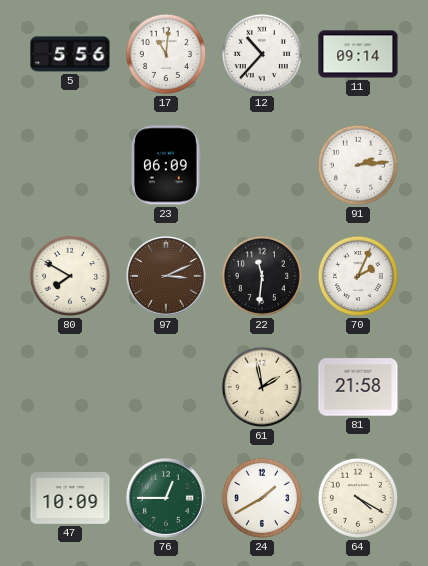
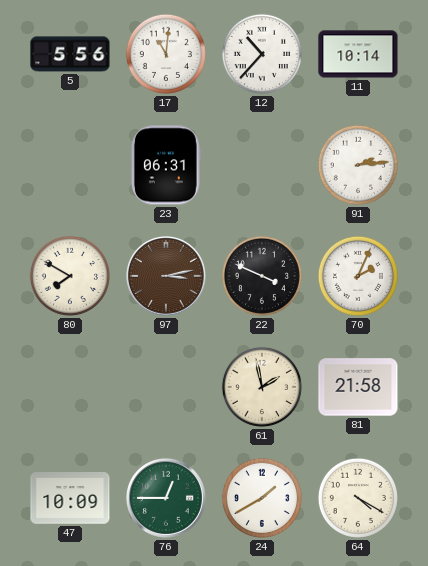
11: 09:14 -> 10:14 (358, 54)
23: 06:09 -> 06:31 (167, 165)
97: 3:11 -> 3:13 (166, 276)
22: 11:31 -> 3:49 (262, 276)
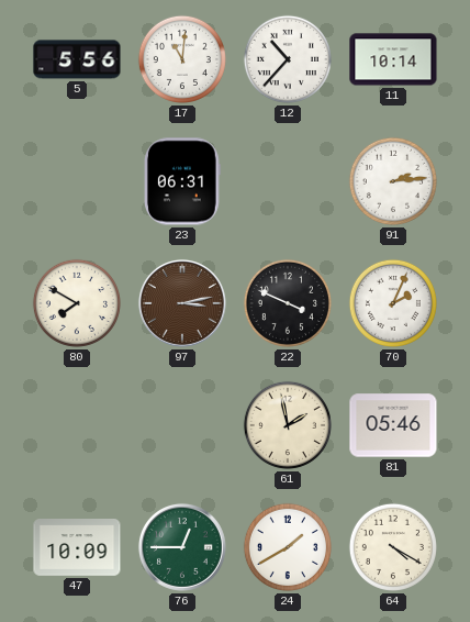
81: 21:58 -> 05:46 (393, 425)
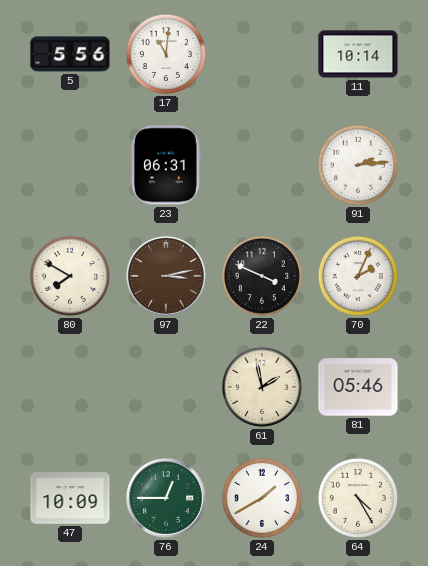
12: 10:37 -> none (288, 59)
64: 4:20 -> 4:25 (358, 498)
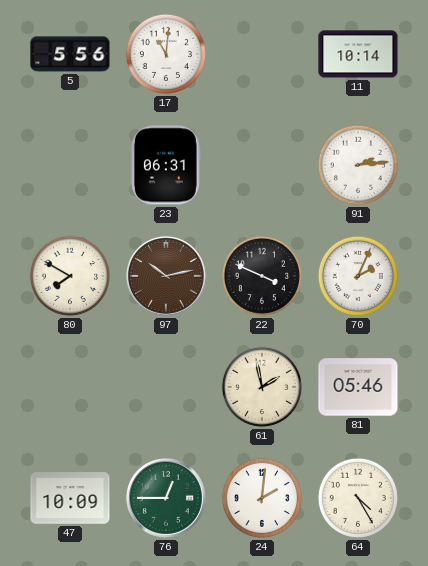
97: 3:13 -> 10:13 (166, 276)
24: 1:40 -> 2:01 (262, 498)
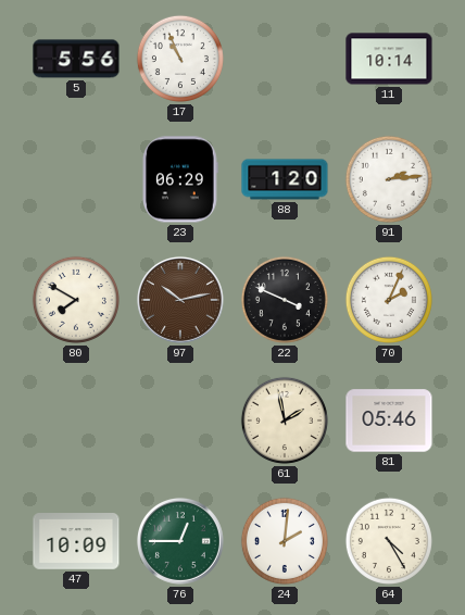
17: 11:01 -> 10:56 (180, 59)
23: 06:31 -> 06:29 (181, 179)
88: none -> 1:20 (285, 179)
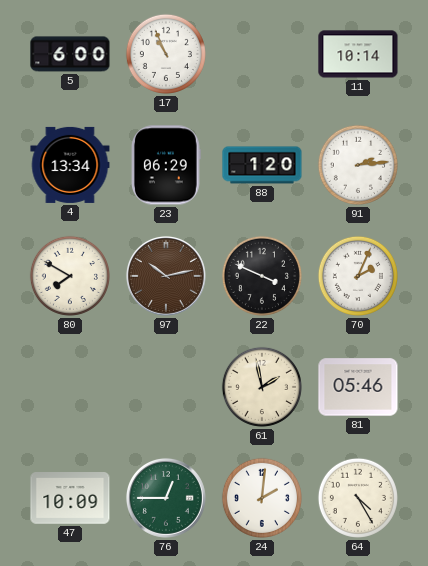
5: 5:56 -> 6:00 (70, 54)
4: none -> 13:34 (70, 165)
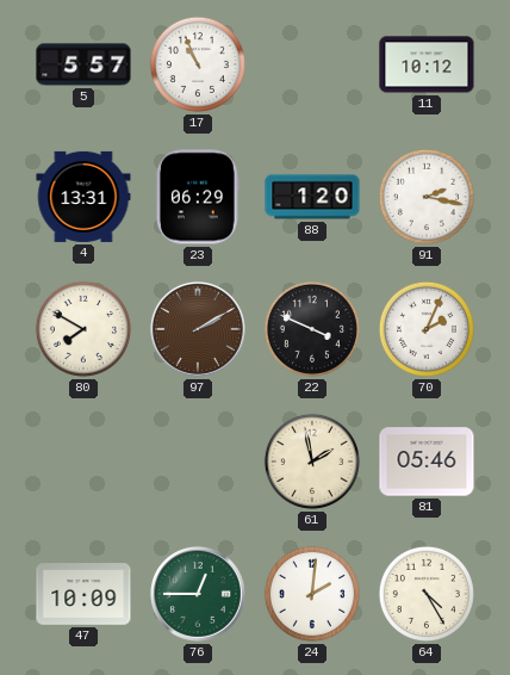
5: 6:00 -> 5:57 (83, 64)
11: 10:14 -> 10:12 (427, 64)
4: 13:34 -> 13:31 (83, 197)
91: 2:14 -> 2:17 (427, 197)
97: 10:13 -> 2:10 (198, 329)
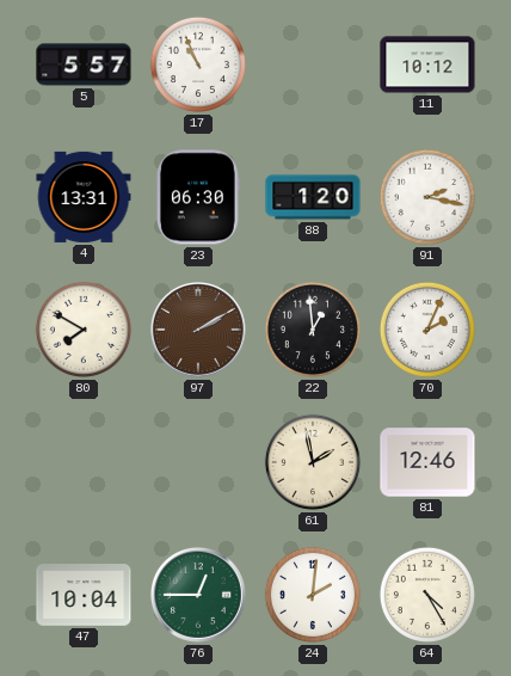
23: 06:29 -> 06:30 (199, 197)
22: 3:49 -> 12:59 (313, 330)
81: 05:46 -> 12:46 (427, 462)
47: 10:09 -> 10:04 (84, 595)
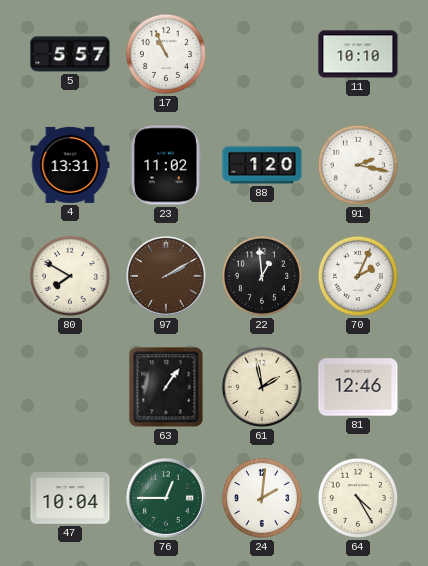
11: 10:12 -> 10:10 (358, 54)
23: 06:30 -> 11:02 (167, 165)
63: none -> 1:06 (166, 387)
